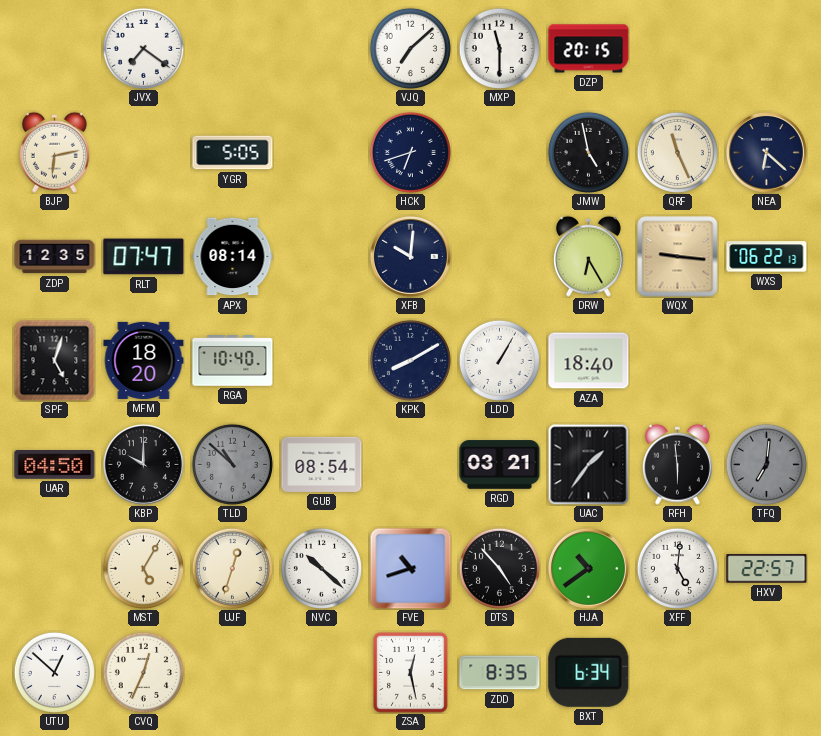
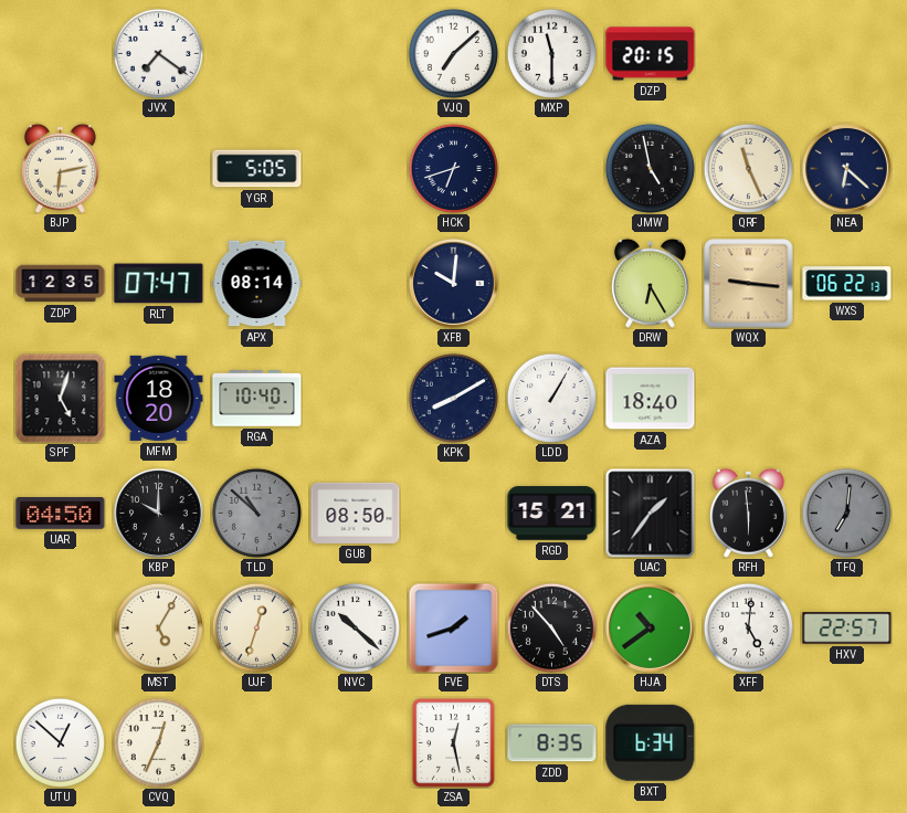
GUB: 08:54 -> 08:50 (356, 513)
RGD: 03:21 -> 15:21 (552, 514)
FVE: 10:42 -> 1:42 (453, 627)
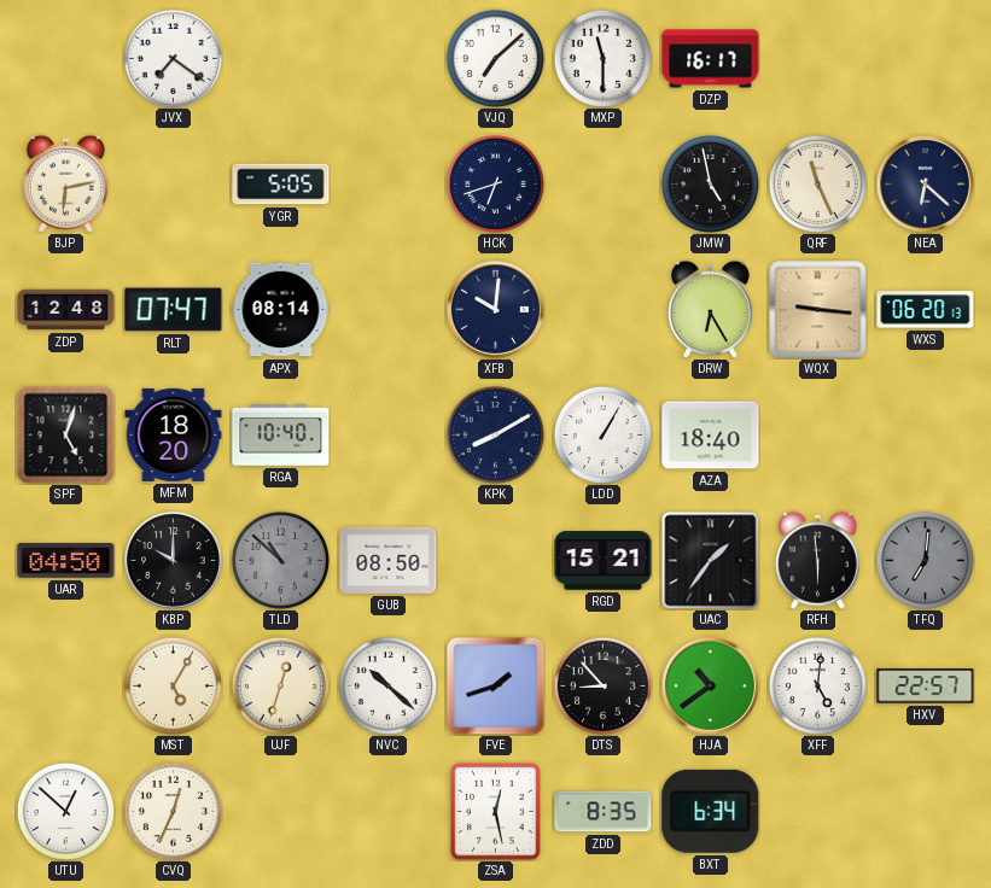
DZP: 20:15 -> 16:17 (711, 59)
ZDP: 12:35 -> 12:48 (66, 310)
WXS: 06:22 -> 06:20 (926, 310)
DTS: 4:53 -> 8:53 (602, 685)
